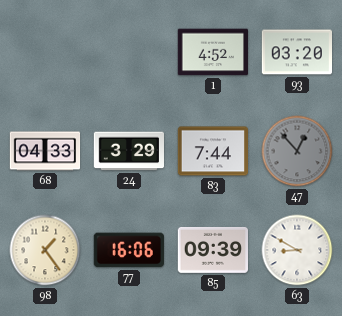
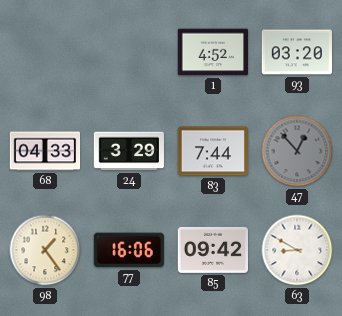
85: 09:39 -> 09:42 (212, 250)
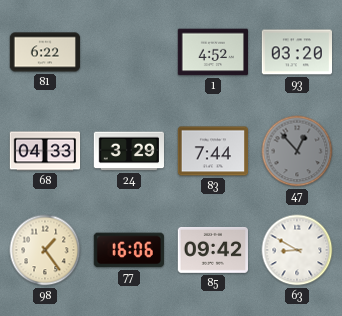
81: none -> 6:22 (45, 52)
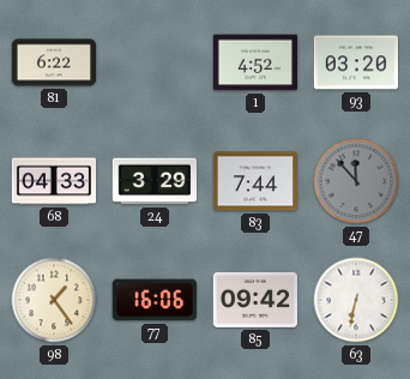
47: 12:53 -> 11:53 (356, 181)
63: 8:50 -> 6:32 (356, 300)
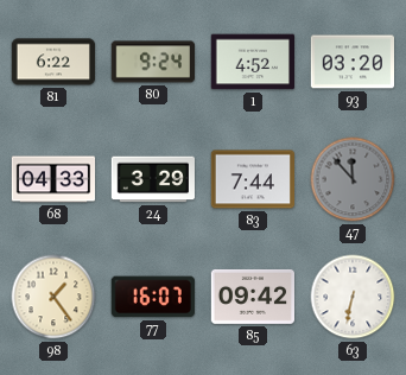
80: none -> 9:24 (152, 62)
77: 16:06 -> 16:07 (153, 297)
